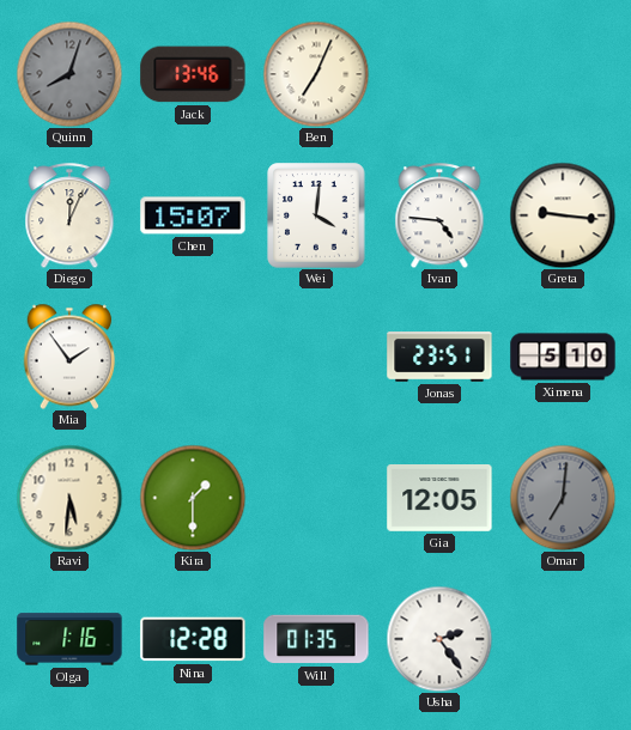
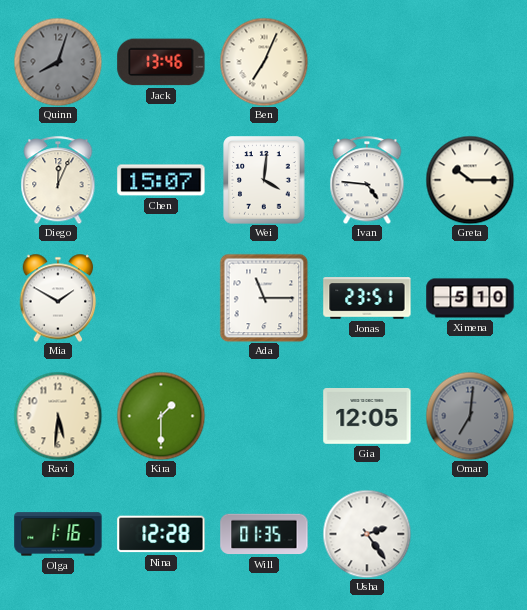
Greta: 9:16 -> 10:15 (470, 180)
Mia: 1:54 -> 1:50 (58, 298)
Ada: none -> 11:15 (264, 298)
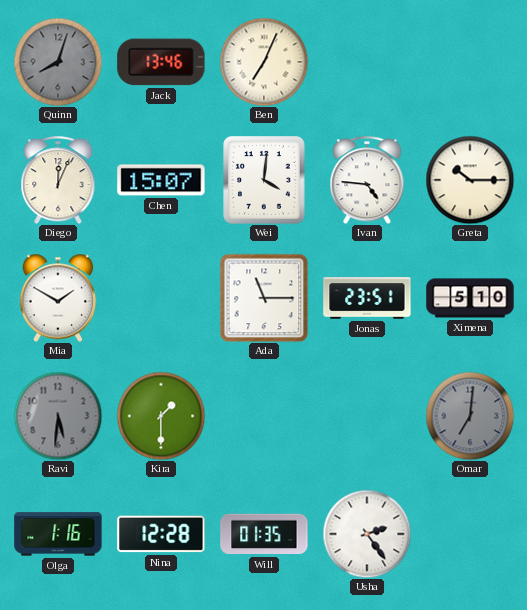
Ravi dial: cream -> grey (58, 416)
Gia: 12:05 -> none (367, 417)
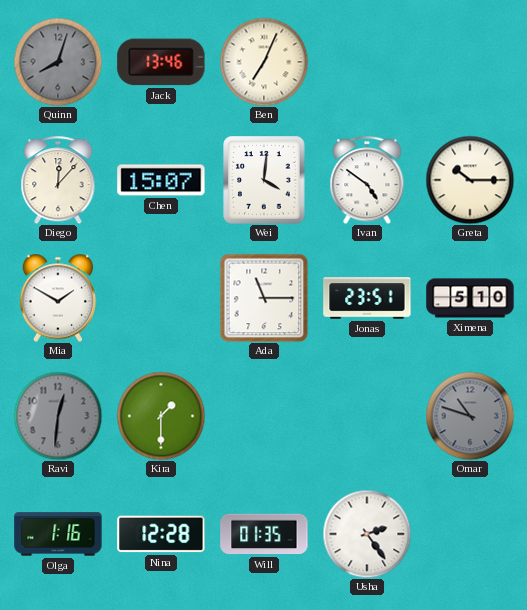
Diego: 12:04 -> 12:07 (58, 180)
Ivan: 4:46 -> 4:51 (367, 180)
Ravi: 5:31 -> 12:31 (58, 416)
Omar: 7:01 -> 10:48 (470, 416)
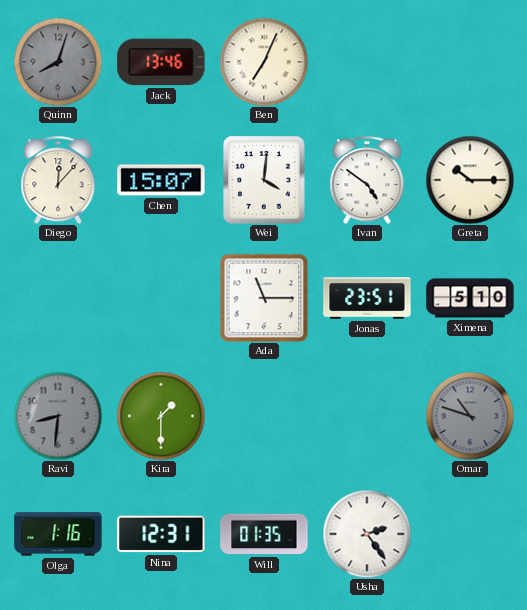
Mia: 1:50 -> none (58, 298)
Ravi: 12:31 -> 8:31 (58, 416)
Nina: 12:28 -> 12:31 (161, 534)
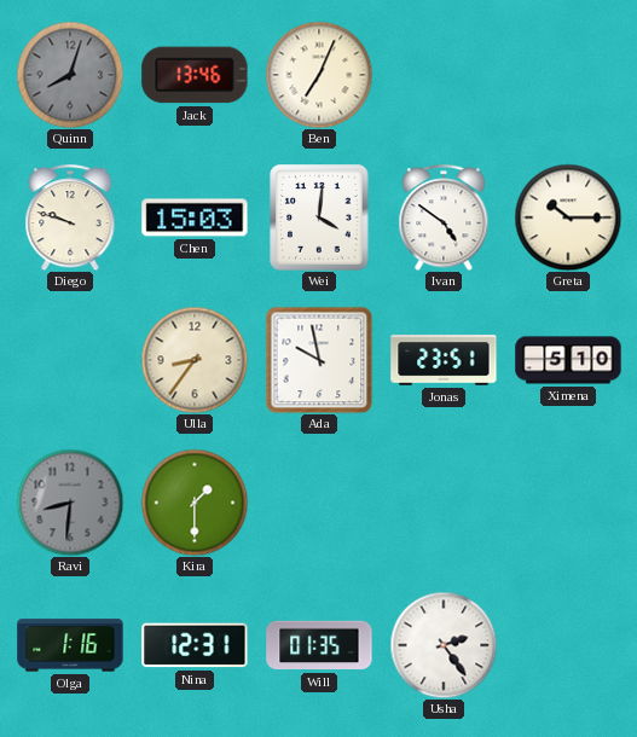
Diego: 12:07 -> 9:48 (70, 217)
Chen: 15:07 -> 15:03 (195, 217)
Ulla: none -> 8:36 (195, 360)
Ada: 11:15 -> 9:58 (319, 360)
Omar: 10:48 -> none (470, 416)
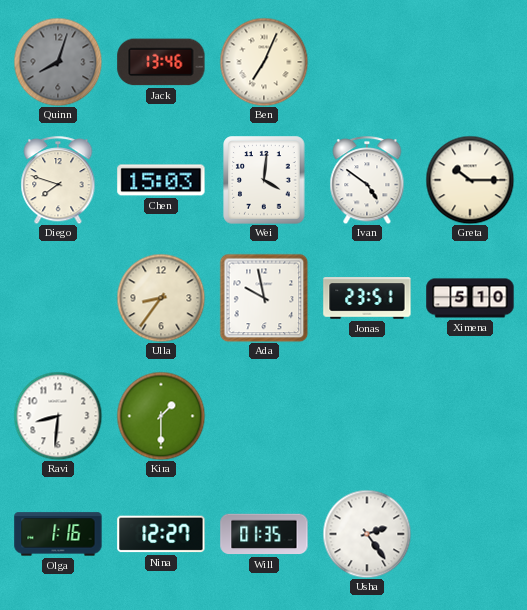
Diego: 9:48 -> 7:48 (58, 180)
Ravi dial: grey -> white (58, 416)
Nina: 12:31 -> 12:27 (161, 534)
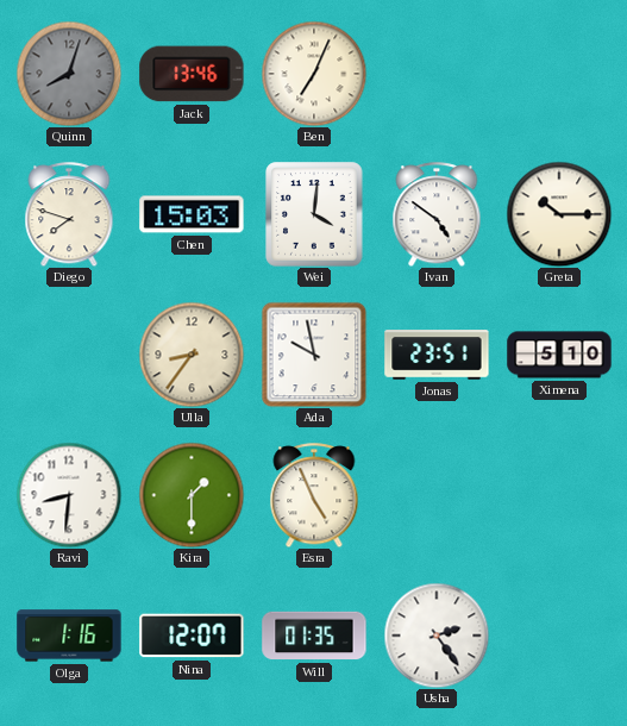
Esra: none -> 4:56 (314, 495)
Nina: 12:27 -> 12:07 (192, 636)
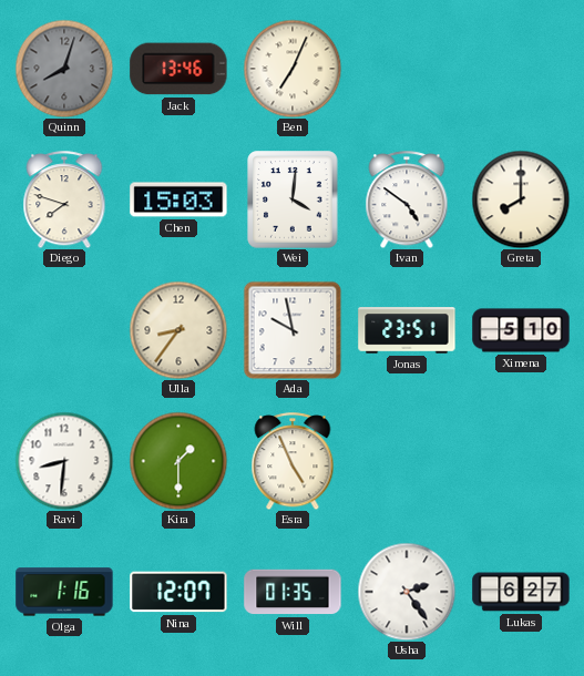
Greta: 10:15 -> 8:00 (521, 199)
Lukas: none -> 6:27 (521, 592)
